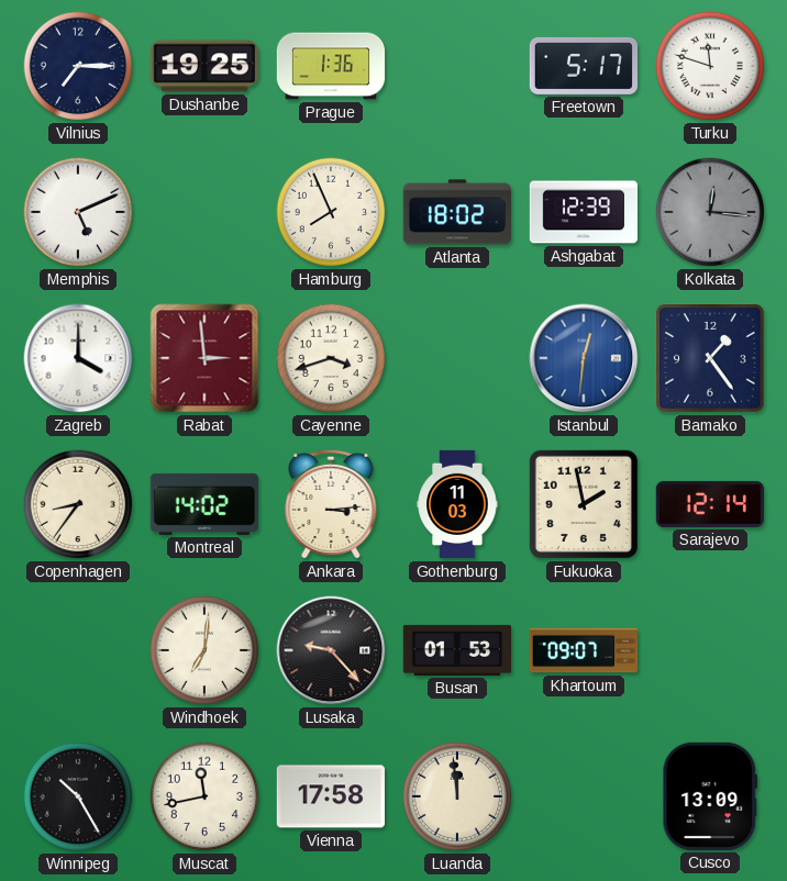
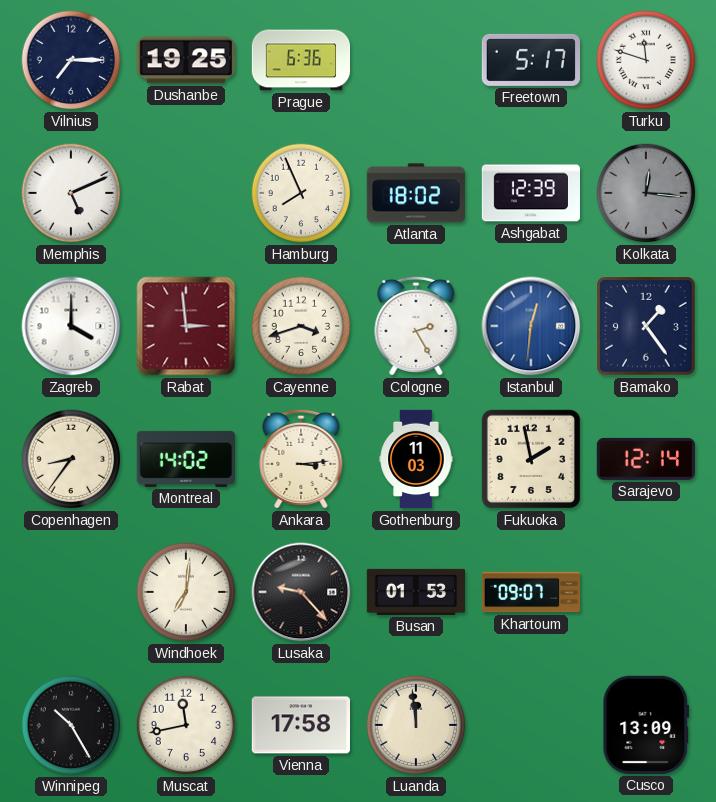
Prague: 1:36 -> 6:36 (301, 60)
Cologne: none -> 2:25 (416, 326)
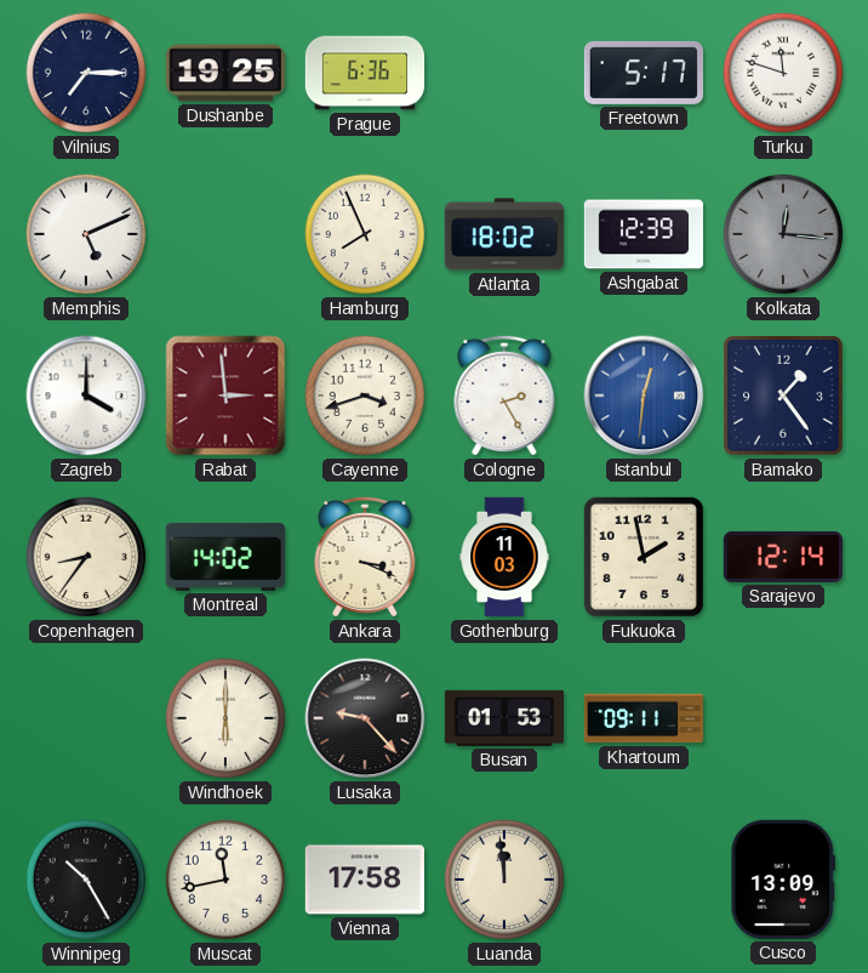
Ankara: 3:14 -> 3:19 (365, 557)
Windhoek: 7:01 -> 6:00 (225, 718)
Khartoum: 09:07 -> 09:11 (643, 718)
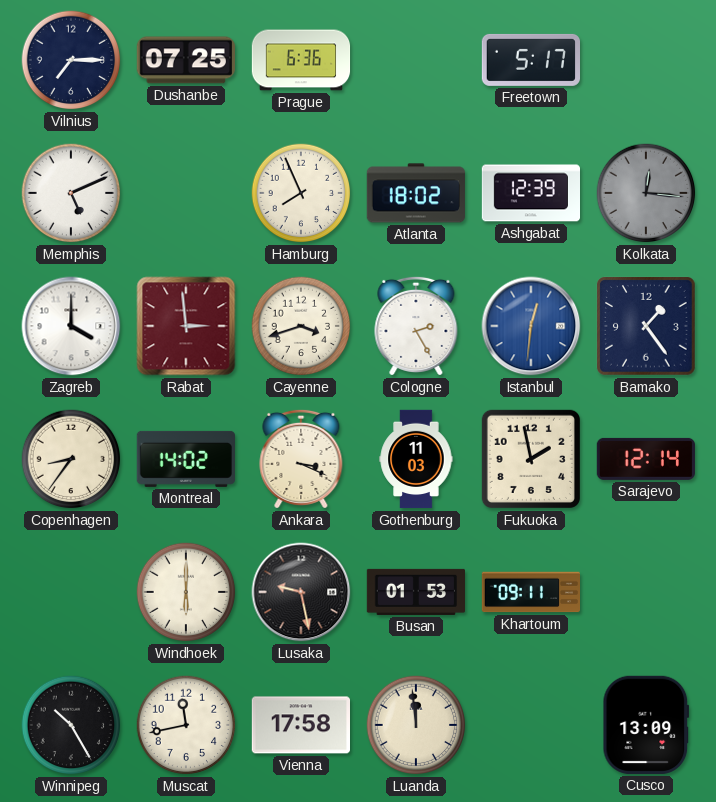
Dushanbe: 19:25 -> 07:25 (186, 60)
Turku: 11:48 -> none (783, 73)
Lusaka: 9:23 -> 9:28 (301, 592)
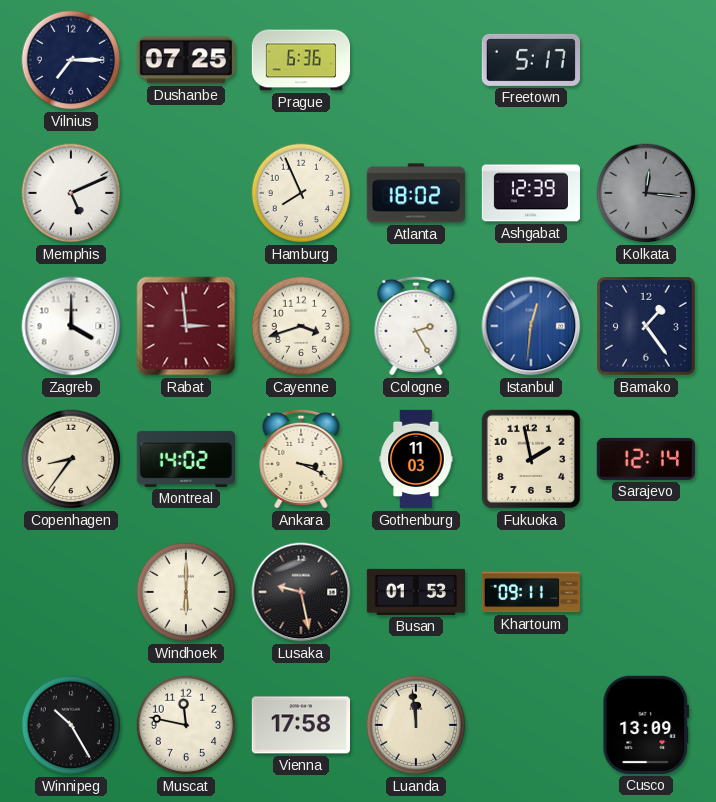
Muscat: 11:43 -> 11:47 (186, 725)
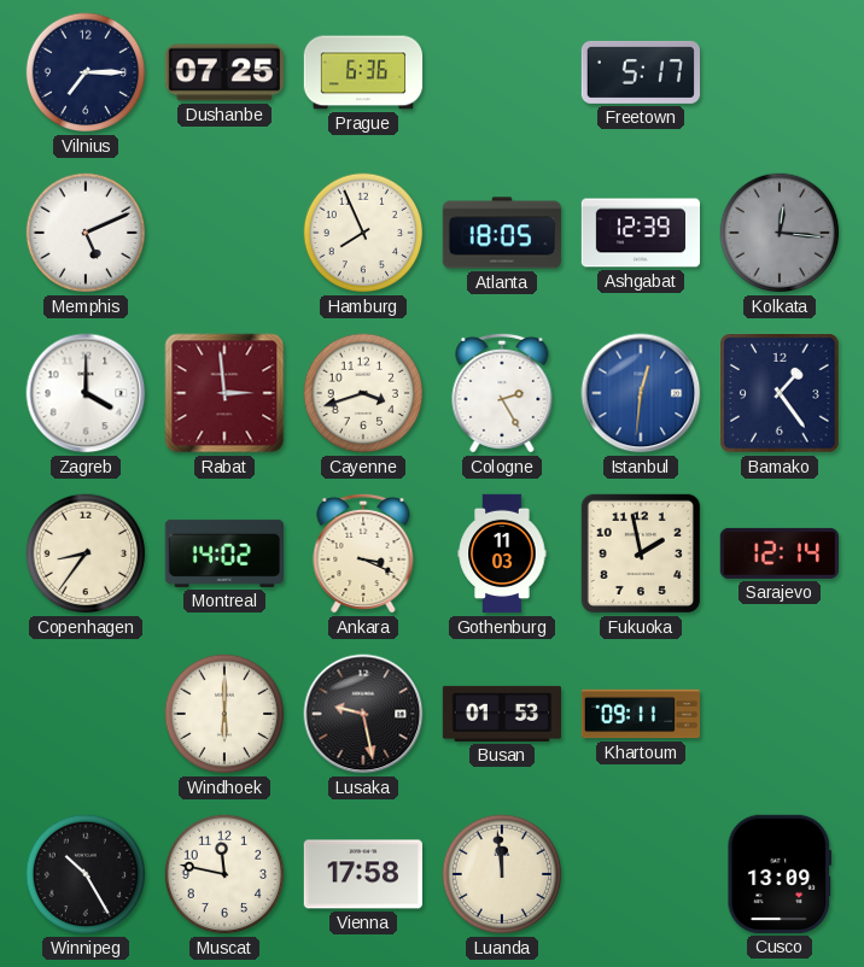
Atlanta: 18:02 -> 18:05 (502, 233)
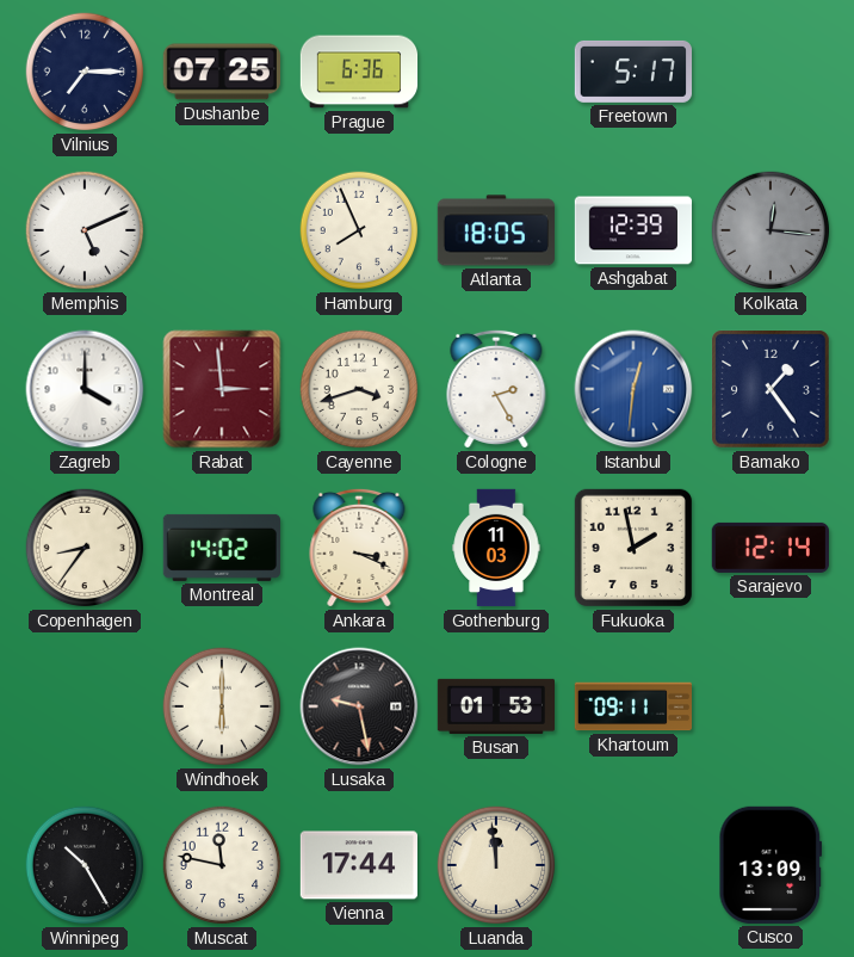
Vienna: 17:58 -> 17:44 (358, 865)
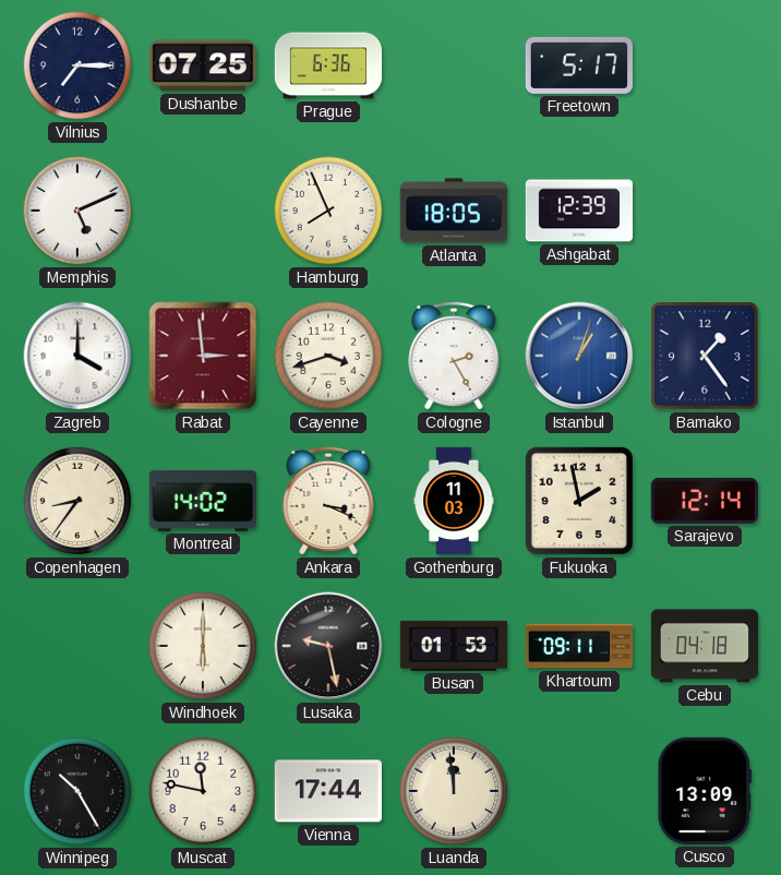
Kolkata: 12:16 -> none (771, 230)
Istanbul: 12:31 -> 1:03 (579, 356)
Cebu: none -> 04:18 (704, 646)
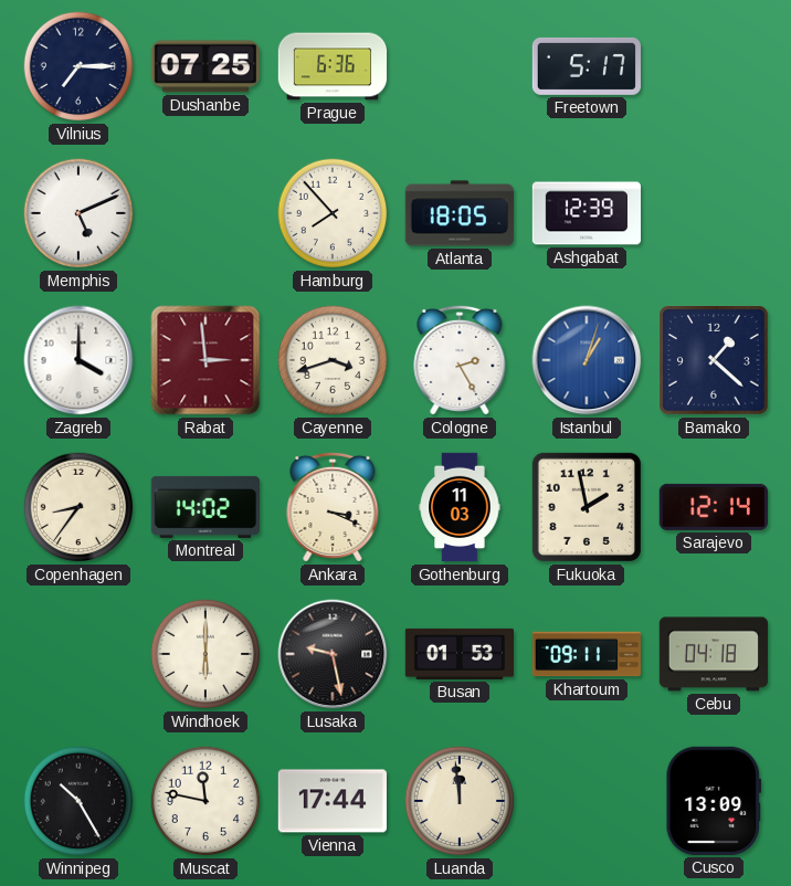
Hamburg: 7:56 -> 7:53 (333, 213)
Bamako: 1:24 -> 1:22 (714, 360)
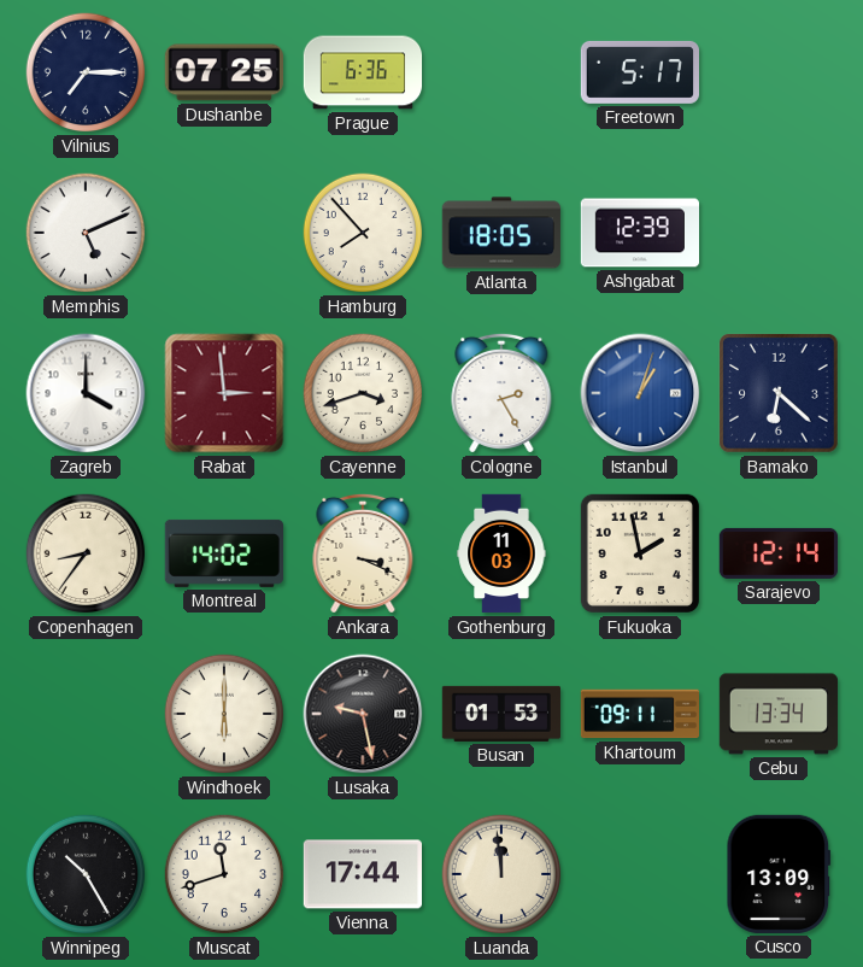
Bamako: 1:22 -> 6:22 (779, 393)
Cebu: 04:18 -> 13:34 (777, 714)
Muscat: 11:47 -> 11:42 (224, 874)
